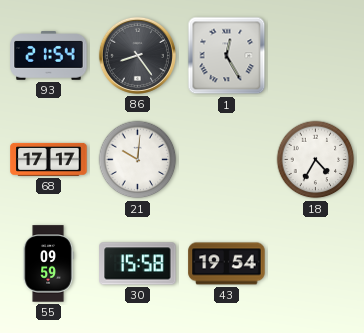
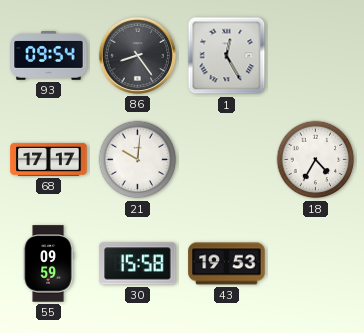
93: 21:54 -> 09:54 (49, 56)
43: 19:54 -> 19:53 (227, 264)
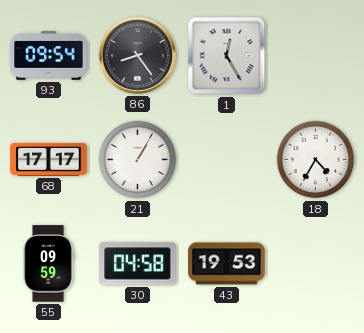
21: 10:01 -> 1:05 (138, 160)
30: 15:58 -> 04:58 (138, 264)
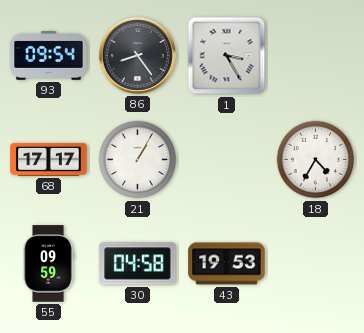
1: 12:25 -> 3:25 (227, 56)
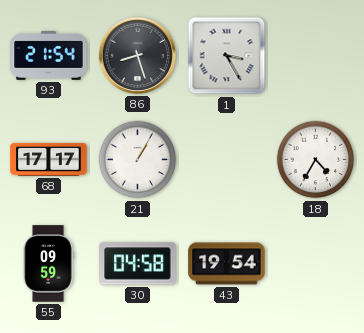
93: 09:54 -> 21:54 (49, 56)
86: 8:24 -> 8:27 (137, 55)
43: 19:53 -> 19:54 (227, 264)
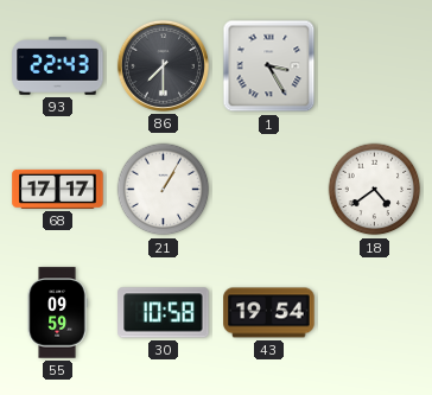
93: 21:54 -> 22:43 (58, 66)
86: 8:27 -> 7:30 (163, 65)
18: 4:35 -> 4:39 (375, 190)
30: 04:58 -> 10:58 (164, 313)
